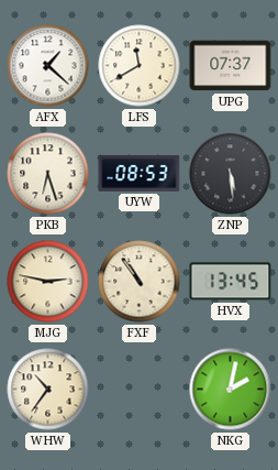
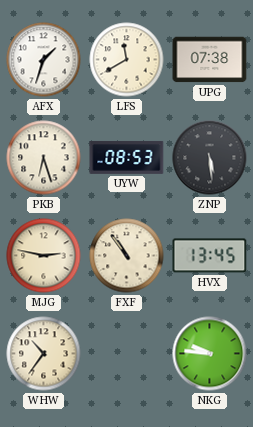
AFX: 1:22 -> 1:33 (44, 60)
UPG: 07:37 -> 07:38 (210, 60)
NKG: 2:02 -> 9:46 (210, 354)
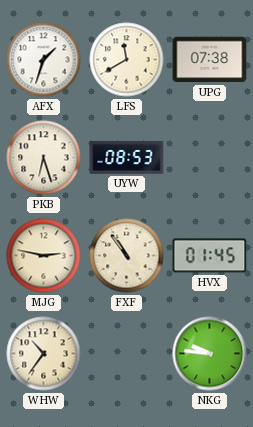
ZNP: 5:29 -> none (210, 158)
HVX: 13:45 -> 01:45 (210, 256)
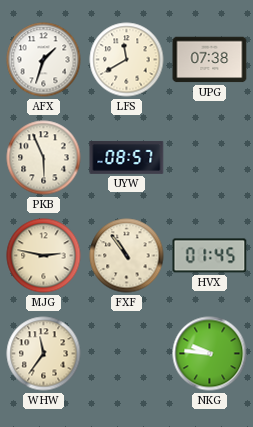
PKB: 6:27 -> 5:56 (44, 158)
UYW: 08:53 -> 08:57 (127, 157)
WHW: 10:36 -> 11:36 (44, 354)
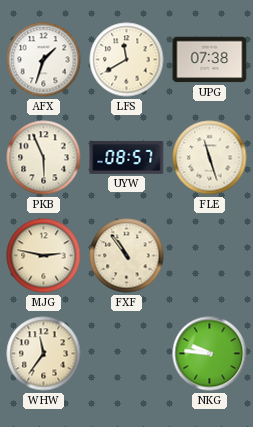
FLE: none -> 11:27 (210, 158)
HVX: 01:45 -> none (210, 256)
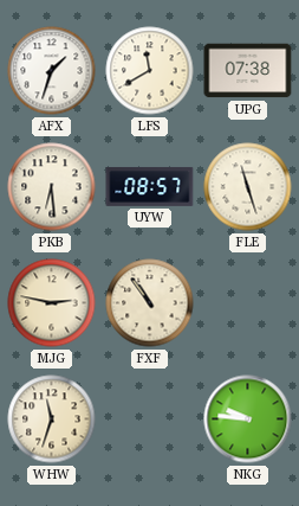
PKB: 5:56 -> 6:29 (52, 187)
WHW: 11:36 -> 11:33 (52, 419)
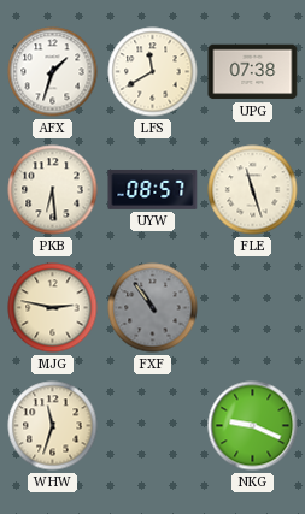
FXF dial: cream -> grey (153, 308)
NKG: 9:46 -> 9:19 (253, 426)
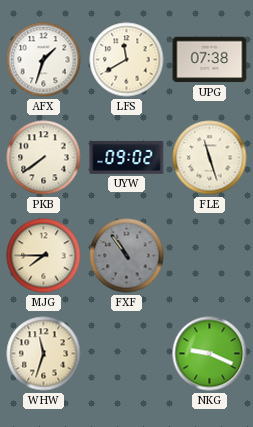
PKB: 6:29 -> 7:39 (44, 158)
UYW: 08:57 -> 09:02 (127, 157)
MJG: 2:47 -> 7:45 (44, 256)
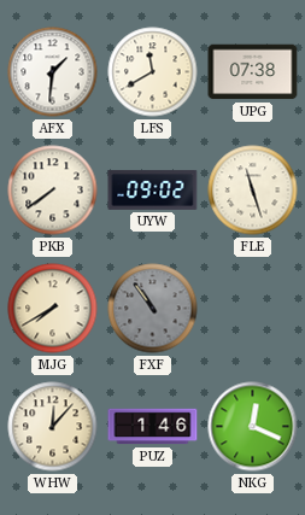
AFX: 1:33 -> 1:31 (53, 72)
MJG: 7:45 -> 7:40 (53, 309)
WHW: 11:33 -> 12:07 (53, 427)
PUZ: none -> 1:46 (153, 427)
NKG: 9:19 -> 12:19 (253, 427)
